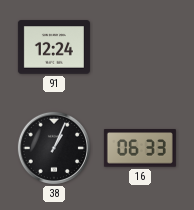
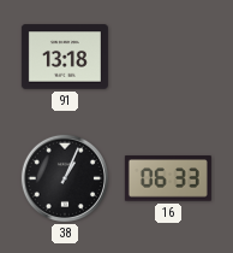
91: 12:24 -> 13:18 (65, 57)
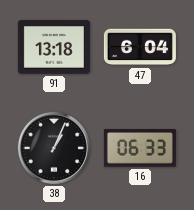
47: none -> 6:04 (140, 47)
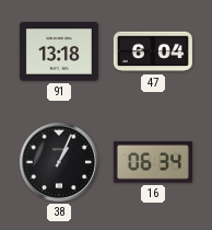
16: 06:33 -> 06:34 (153, 162)
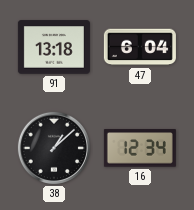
38: 1:04 -> 1:08 (54, 148)
16: 06:34 -> 12:34 (140, 148)
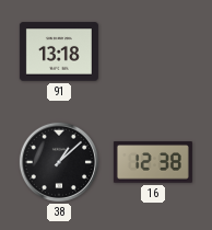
47: 6:04 -> none (140, 47)
16: 12:34 -> 12:38 (153, 162)
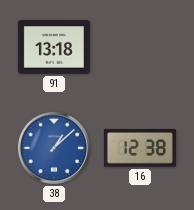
38 dial: black -> blue (54, 148)
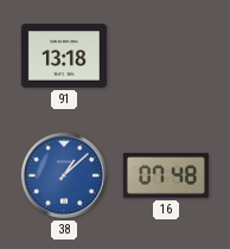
16: 12:38 -> 07:48 (166, 175)
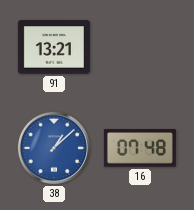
91: 13:18 -> 13:21 (54, 47)
